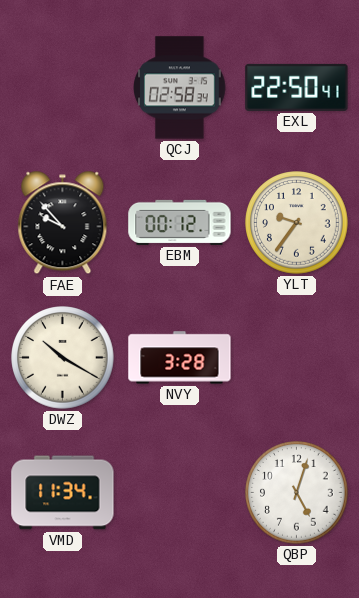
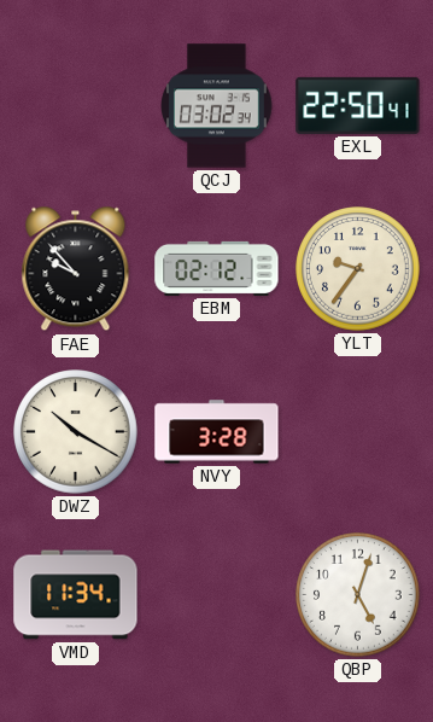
QCJ: 02:58 -> 03:02 (217, 106)
EBM: 00:12 -> 02:12 (217, 268)
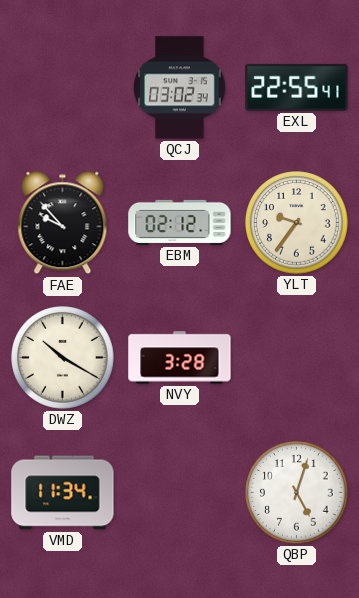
EXL: 22:50 -> 22:55 (297, 87)
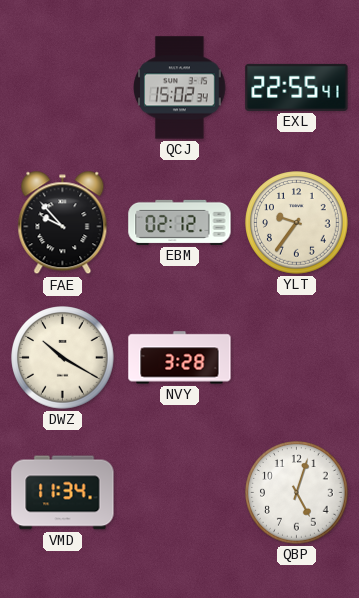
QCJ: 03:02 -> 15:02 (180, 88)
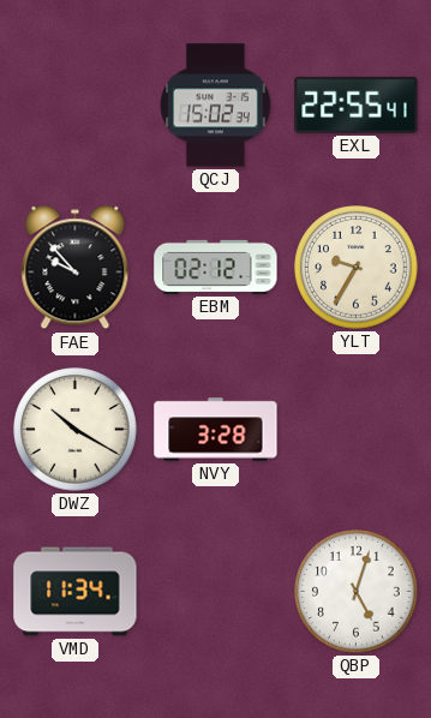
YLT: 9:36 -> 9:35 (357, 268)
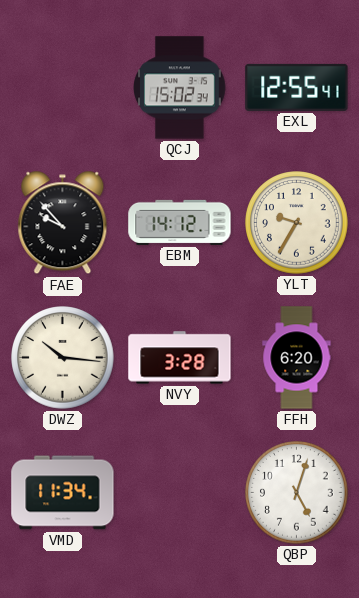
EXL: 22:55 -> 12:55 (297, 87)
EBM: 02:12 -> 14:12 (180, 222)
DWZ: 10:20 -> 10:16 (63, 358)
FFH: none -> 6:20 (297, 358)
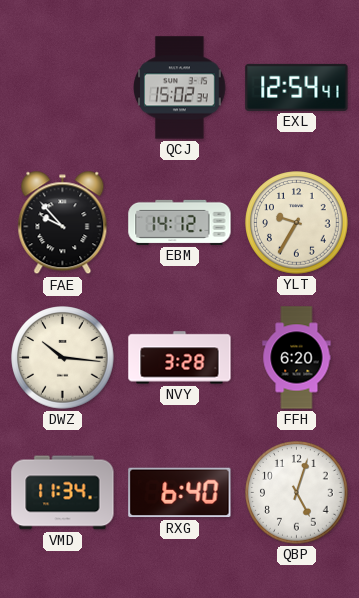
EXL: 12:55 -> 12:54 (297, 87)
RXG: none -> 6:40 (180, 493)
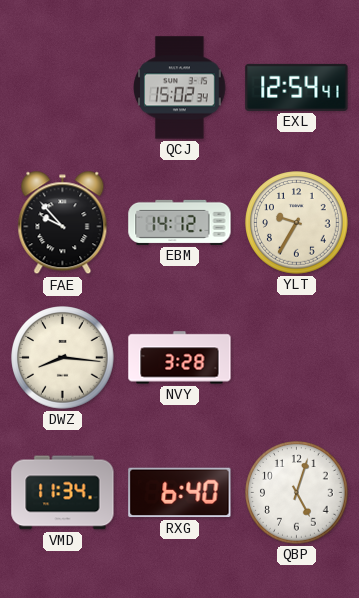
DWZ: 10:16 -> 8:16 (63, 358)
FFH: 6:20 -> none (297, 358)
